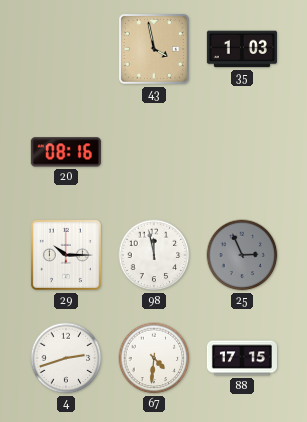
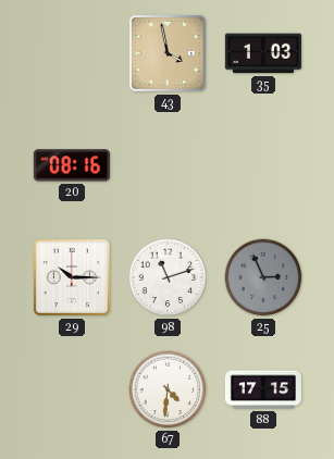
98: 11:58 -> 11:12 (168, 277)
4: 2:42 -> none (66, 358)
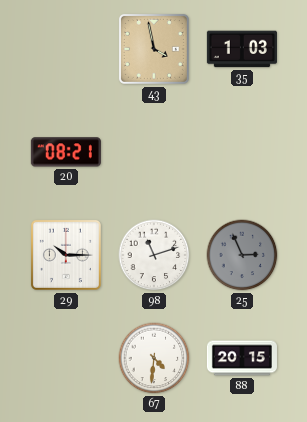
20: 08:16 -> 08:21 (66, 152)
88: 17:15 -> 20:15 (242, 358)
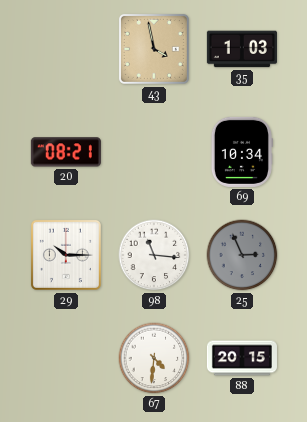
69: none -> 10:34 (241, 152)
98: 11:12 -> 11:16 (154, 255)
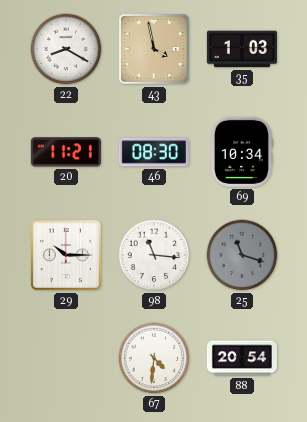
22: none -> 8:20 (66, 49)
20: 08:21 -> 11:21 (66, 152)
46: none -> 08:30 (154, 152)
25: 2:56 -> 11:18 (242, 255)
88: 20:15 -> 20:54 (242, 358)
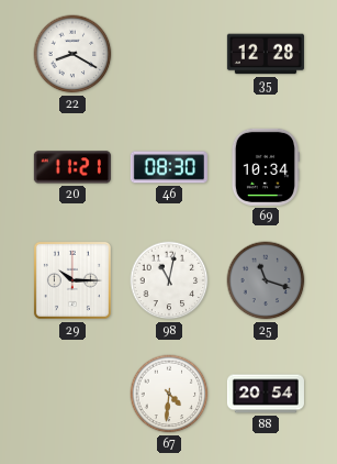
43: 3:58 -> none (154, 49)
35: 1:03 -> 12:28 (266, 54)
98: 11:16 -> 11:02 (169, 280)
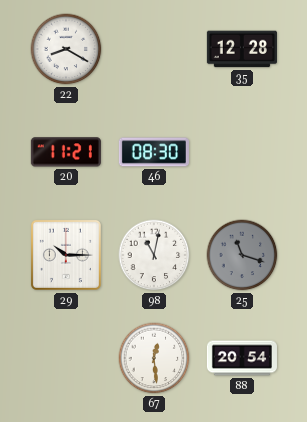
69: 10:34 -> none (265, 167)
67: 4:31 -> 12:29 (154, 358)
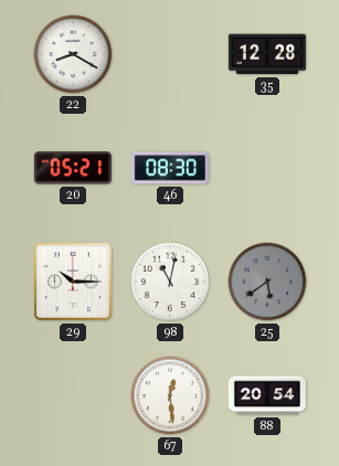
20: 11:21 -> 05:21 (73, 168)
25: 11:18 -> 5:39 (267, 282)
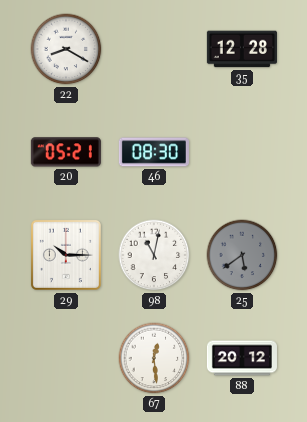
88: 20:54 -> 20:12 (242, 358)
